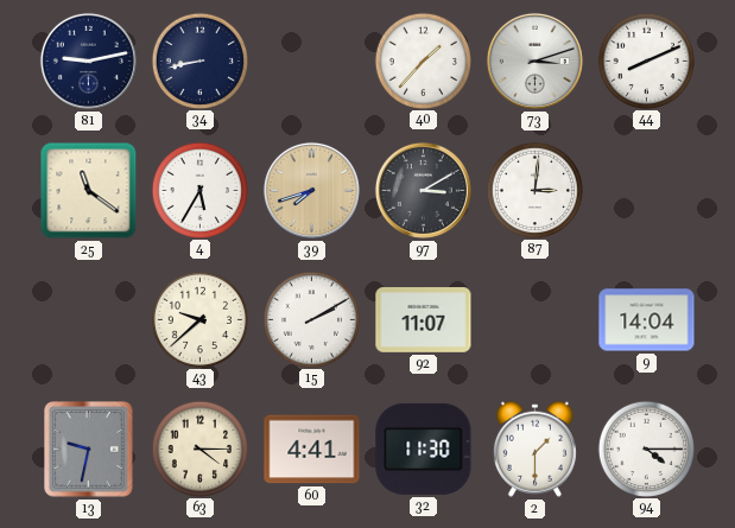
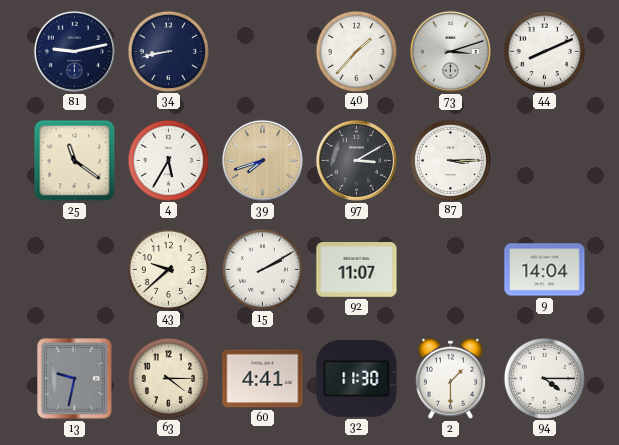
87: 3:01 -> 3:15 (450, 160)
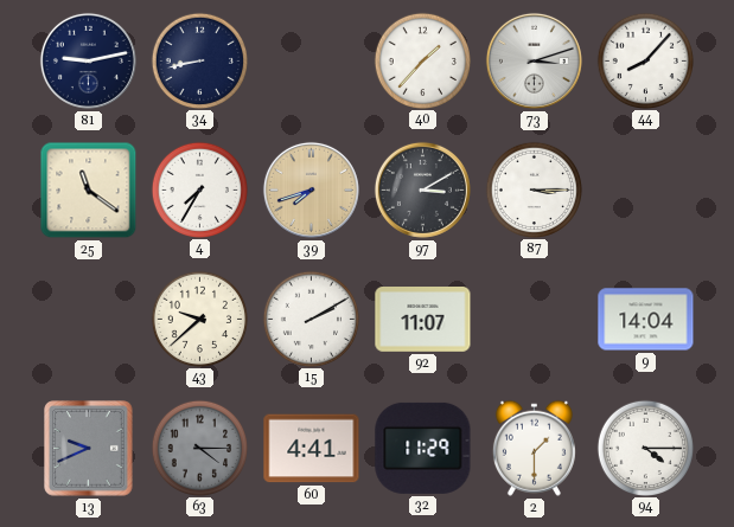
44: 8:11 -> 8:07 (645, 60)
4: 5:35 -> 7:35 (199, 189)
13: 9:32 -> 9:41 (89, 449)
63 dial: cream -> grey (199, 448)
32: 11:30 -> 11:29 (423, 448)
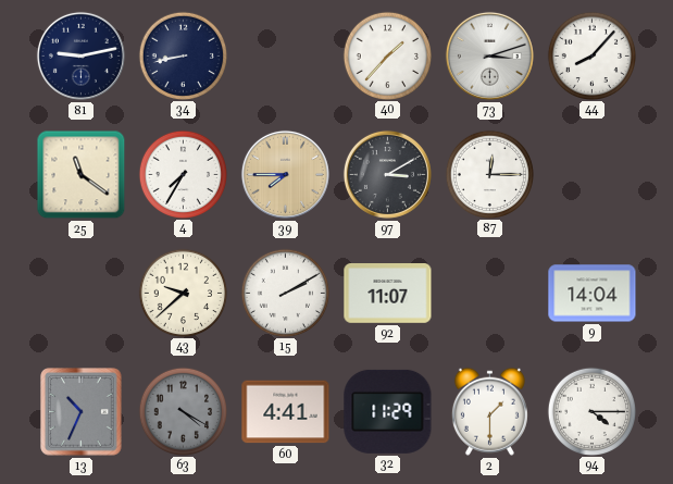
39: 7:42 -> 7:45 (285, 174)
87: 3:15 -> 12:15 (489, 174)
13: 9:41 -> 10:34 (82, 412)
63: 4:15 -> 4:20 (183, 411)
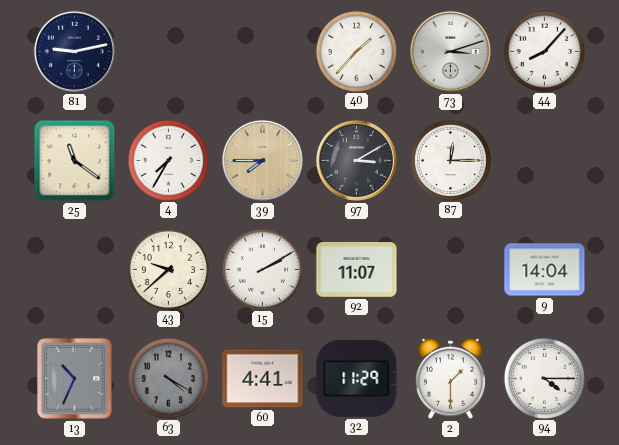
34: 8:43 -> none (183, 55)
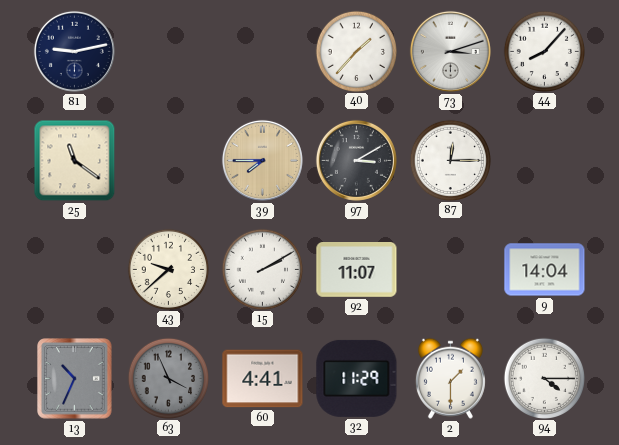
4: 7:35 -> none (168, 160)
63: 4:20 -> 3:56 (168, 378)
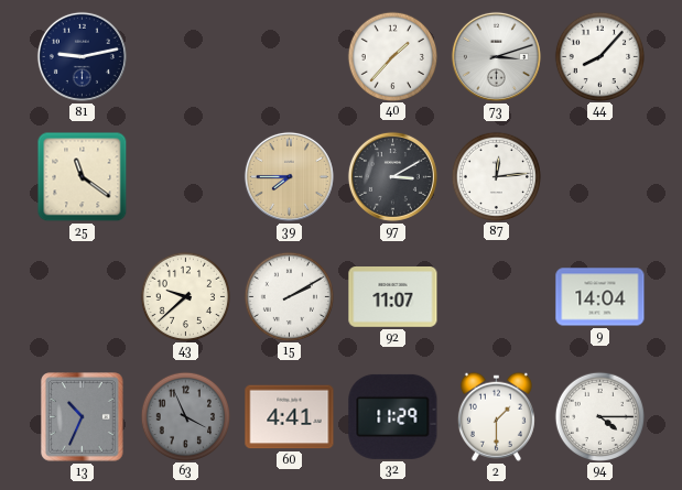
87: 12:15 -> 12:14 (496, 176)
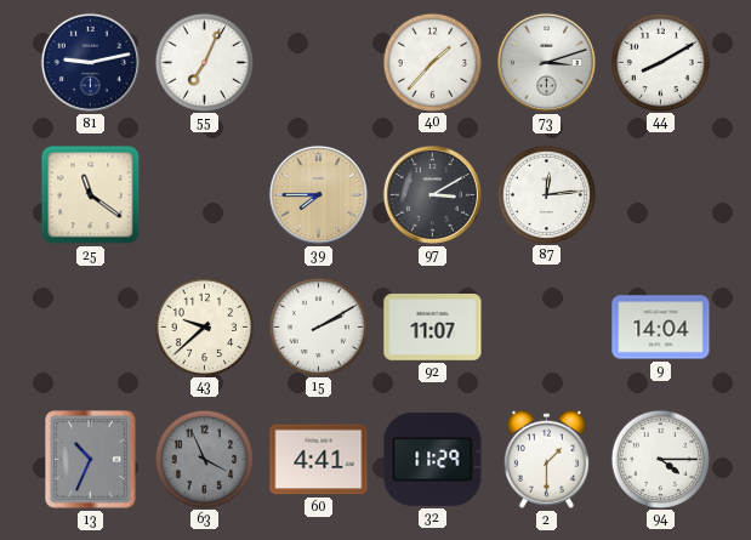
55: none -> 7:04 (204, 62)
44: 8:07 -> 8:10 (660, 62)
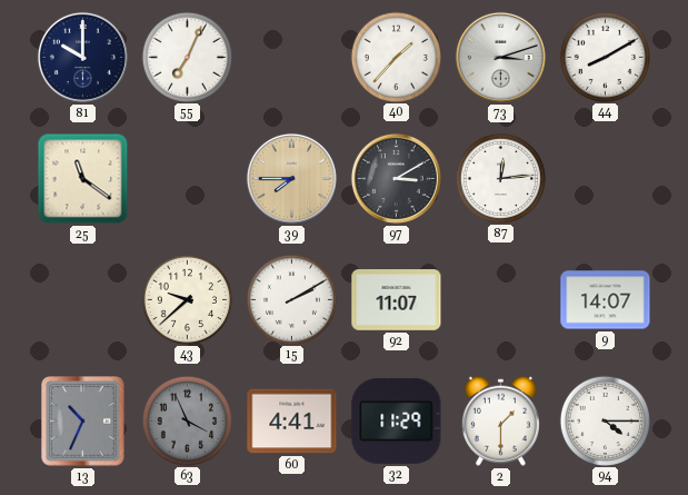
81: 9:13 -> 10:00 (82, 57)
9: 14:04 -> 14:07 (606, 300)
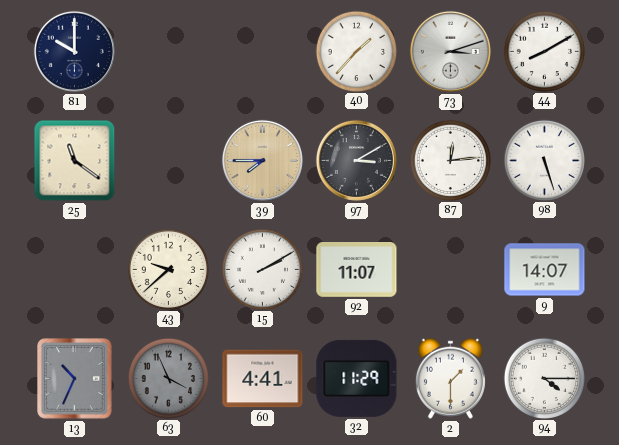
55: 7:04 -> none (187, 57)
98: none -> 5:27 (544, 160)
